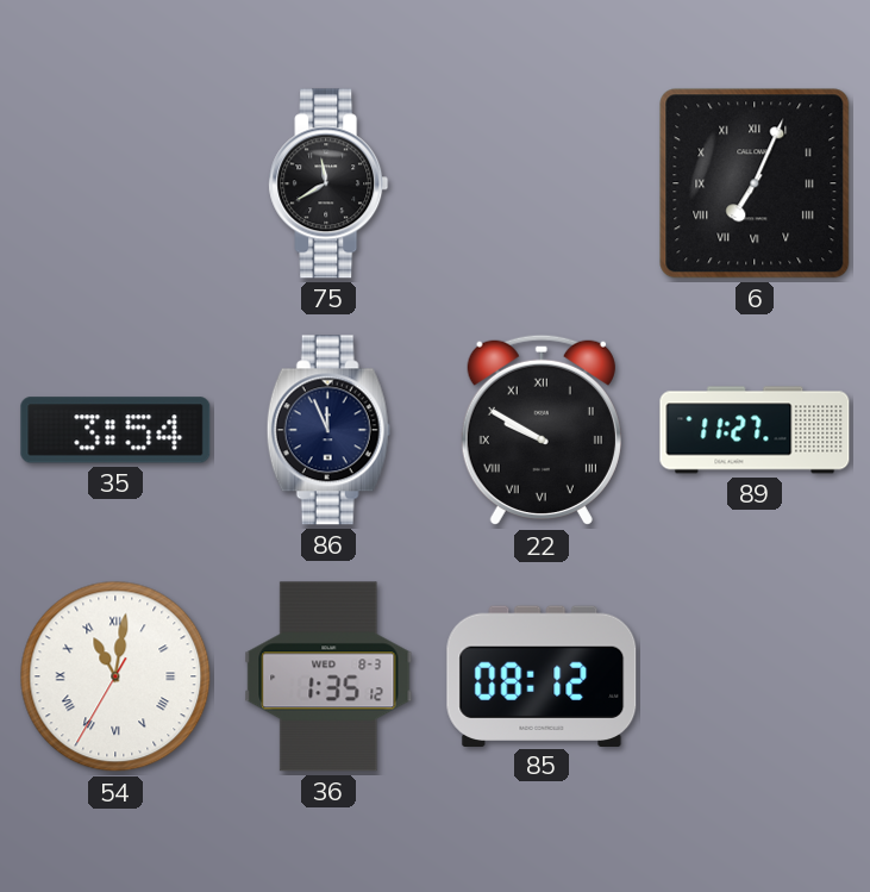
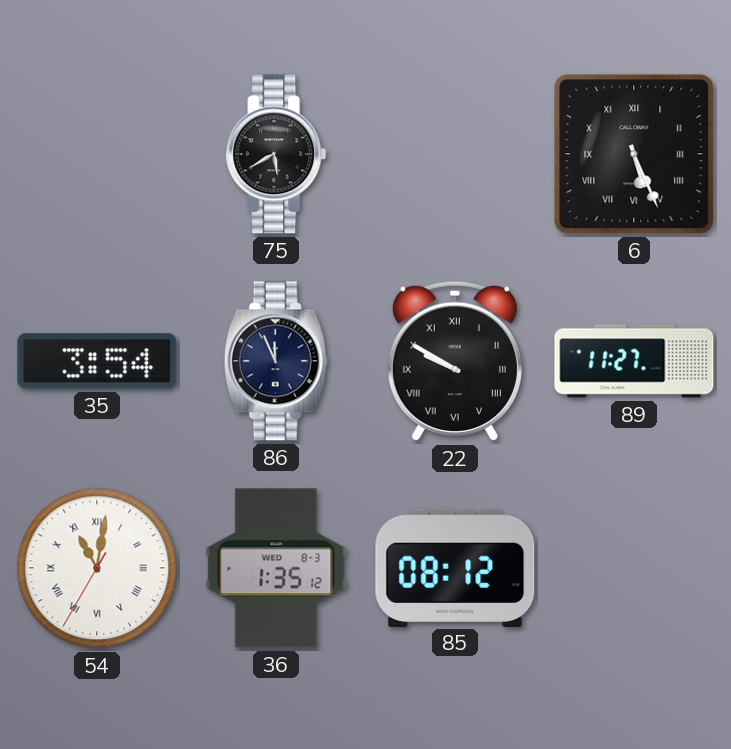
75: 11:40 -> 5:40 (276, 154)
6: 7:04 -> 5:26 (634, 154)
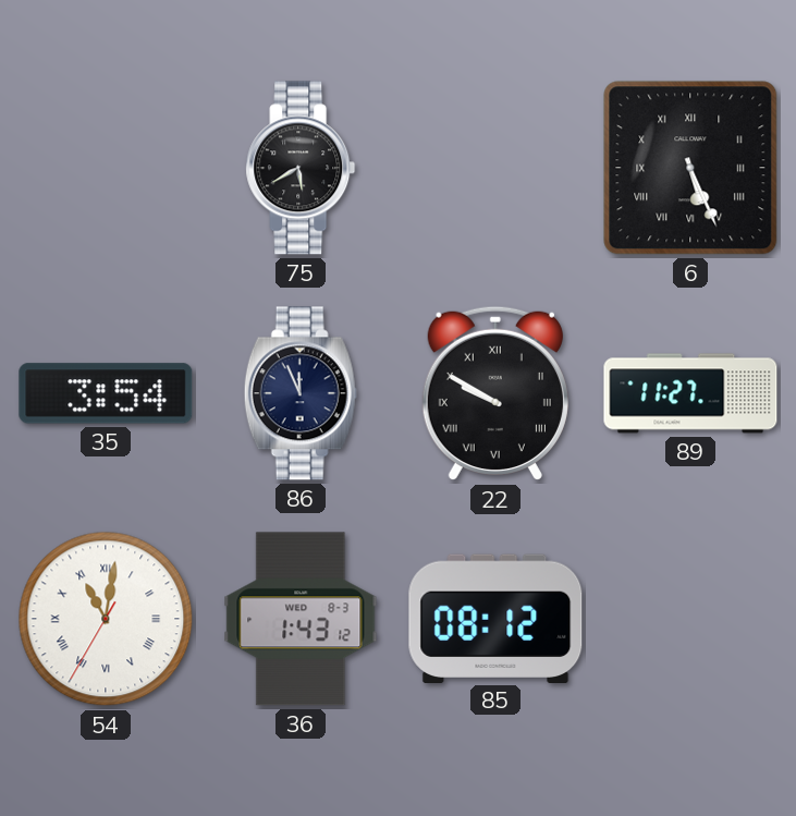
36: 1:35 -> 1:43 (301, 619)
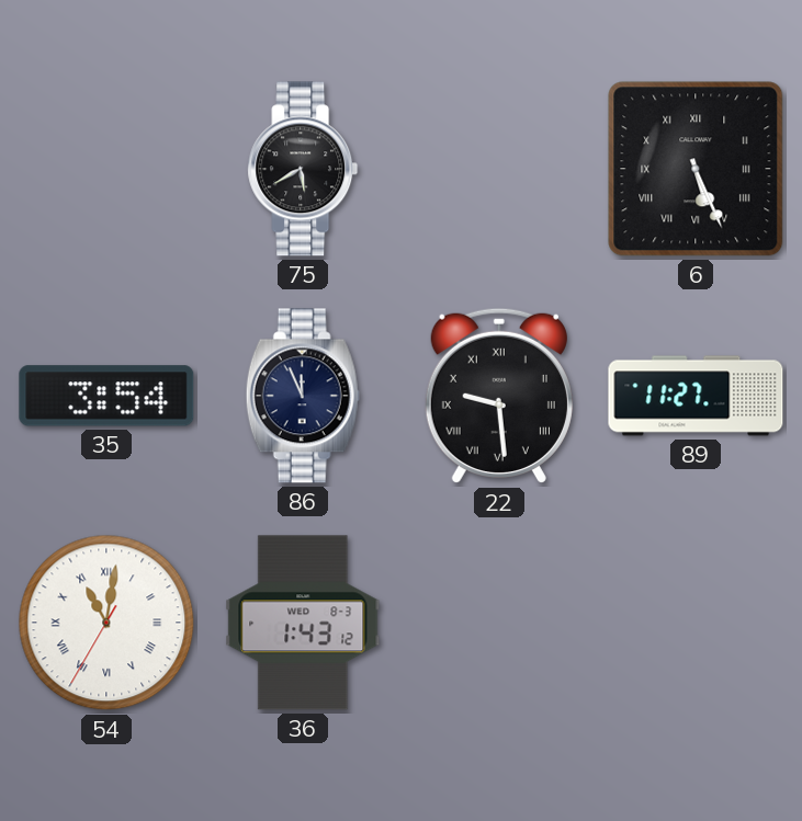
22: 9:50 -> 9:29 (499, 396)
85: 08:12 -> none (495, 618)
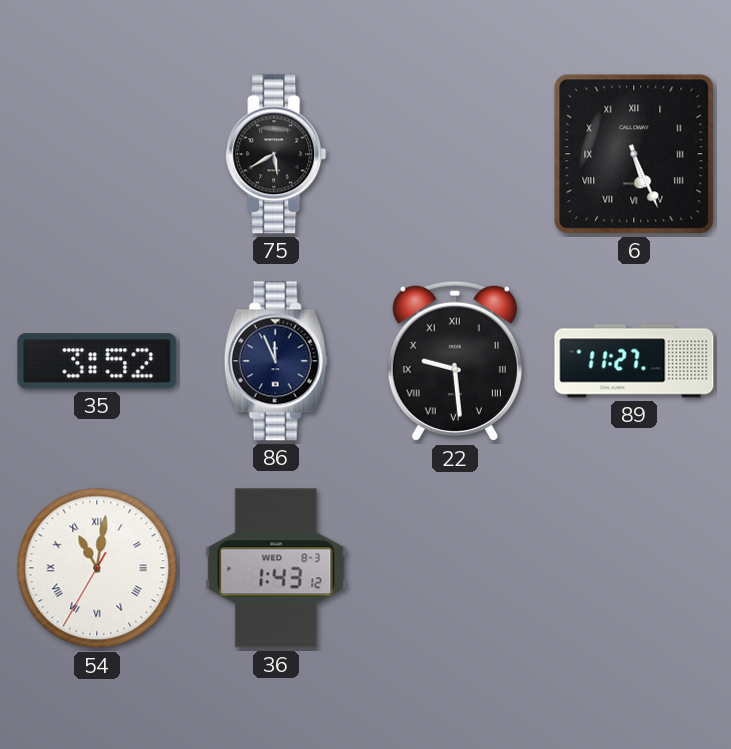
35: 3:54 -> 3:52 (97, 361)
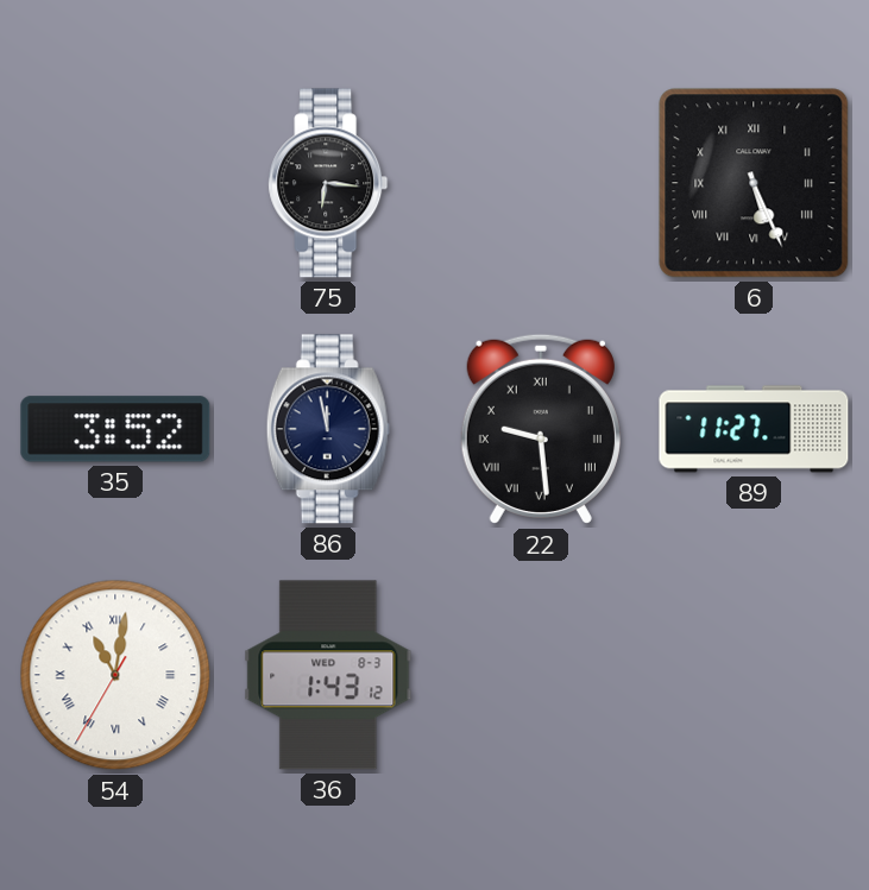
75: 5:40 -> 6:16 (328, 183)
86: 11:56 -> 11:58 (328, 429)
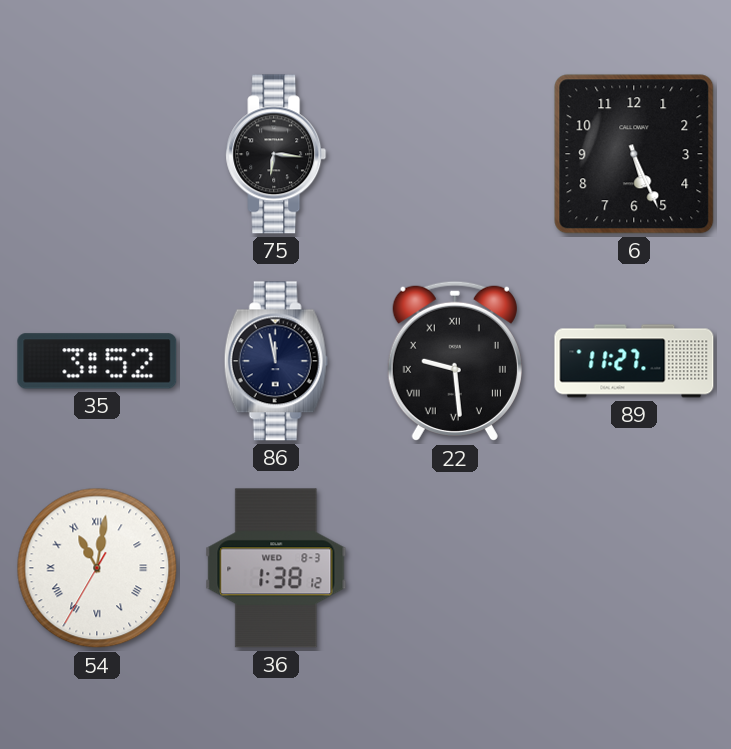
6 numerals: Roman -> Arabic (634, 154)
36: 1:43 -> 1:38 (276, 568)
